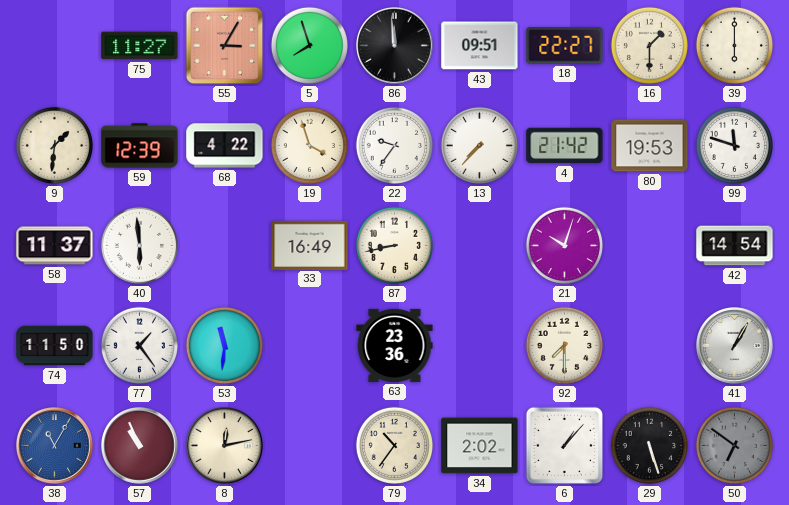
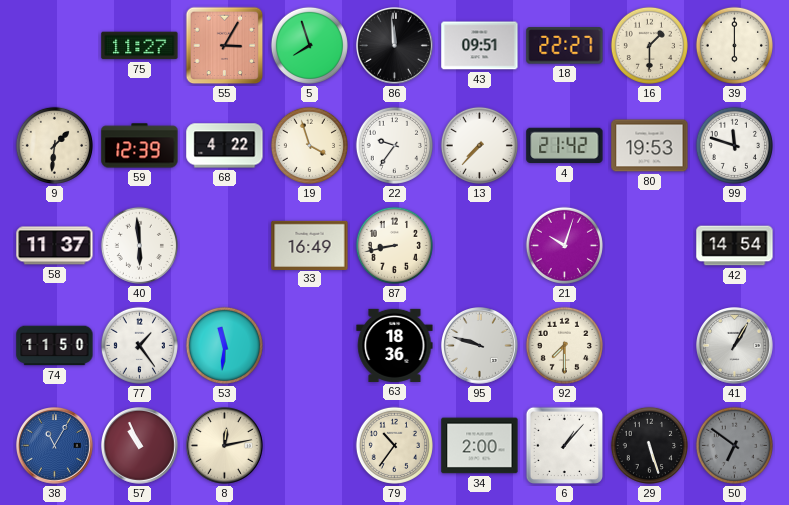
63: 23:36 -> 18:36 (395, 345)
95: none -> 9:48 (480, 346)
34: 2:02 -> 2:00 (480, 446)
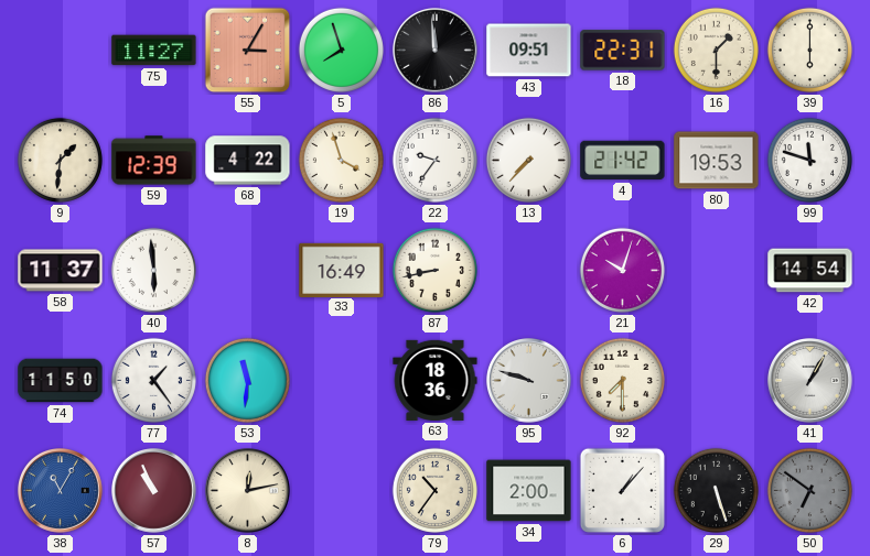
18: 22:27 -> 22:31 (623, 51)
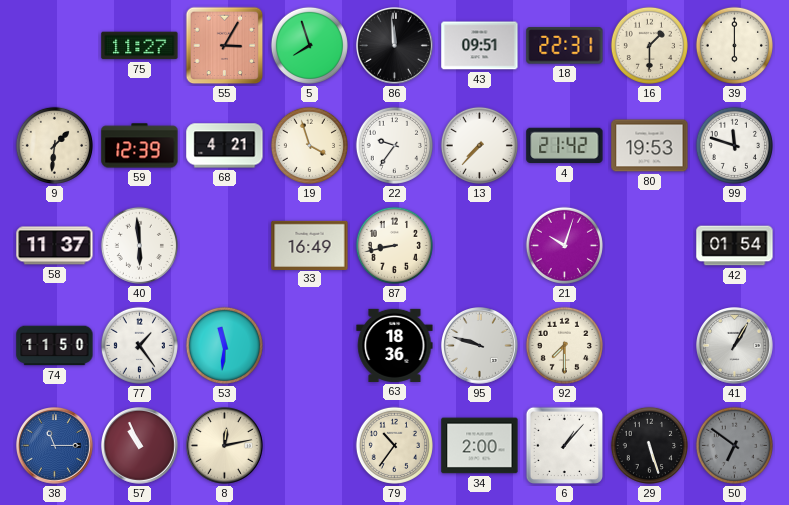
68: 4:22 -> 4:21 (225, 146)
42: 14:54 -> 01:54 (735, 246)
38: 11:05 -> 11:15 (55, 446)
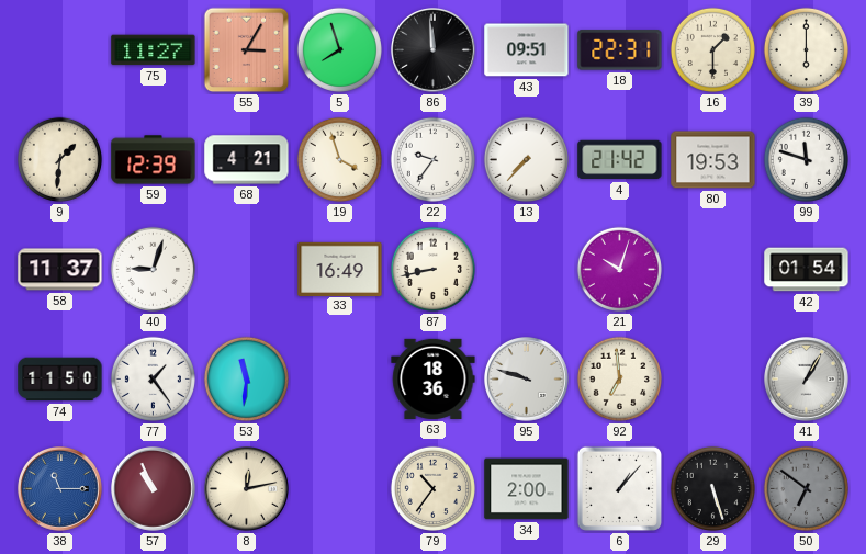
40: 5:59 -> 9:03 (153, 269)
92: 7:30 -> 6:59 (619, 378)
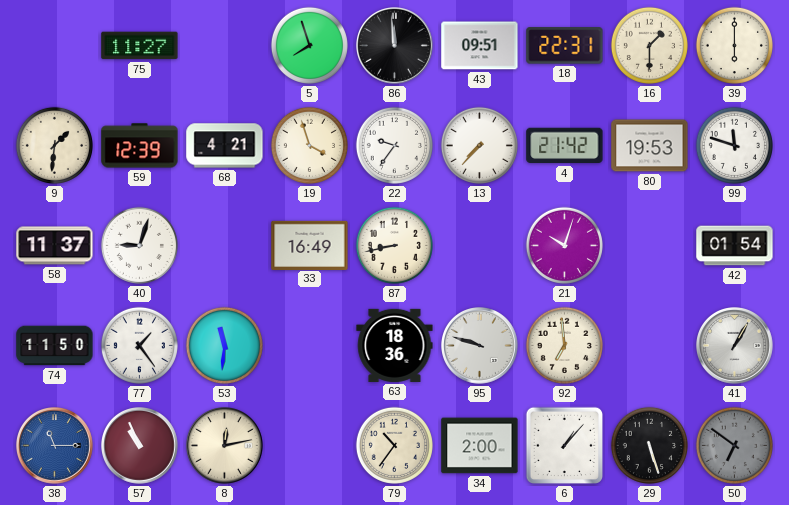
55: 3:05 -> none (247, 50)
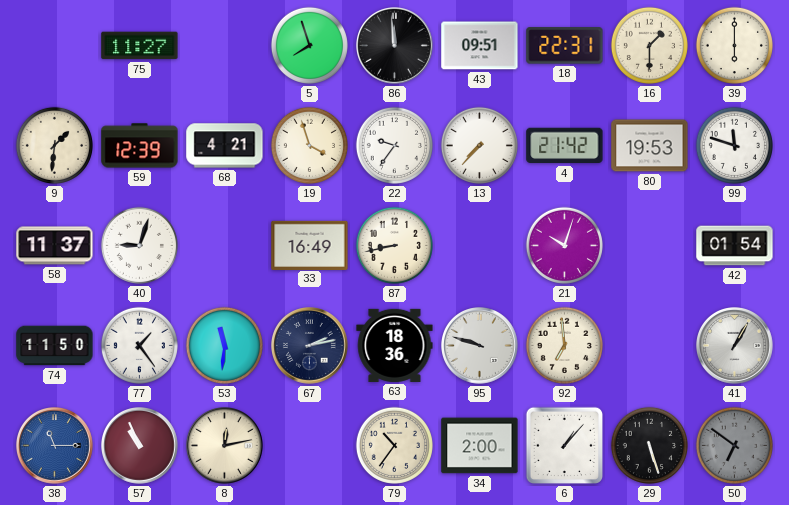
67: none -> 2:13 (310, 346)
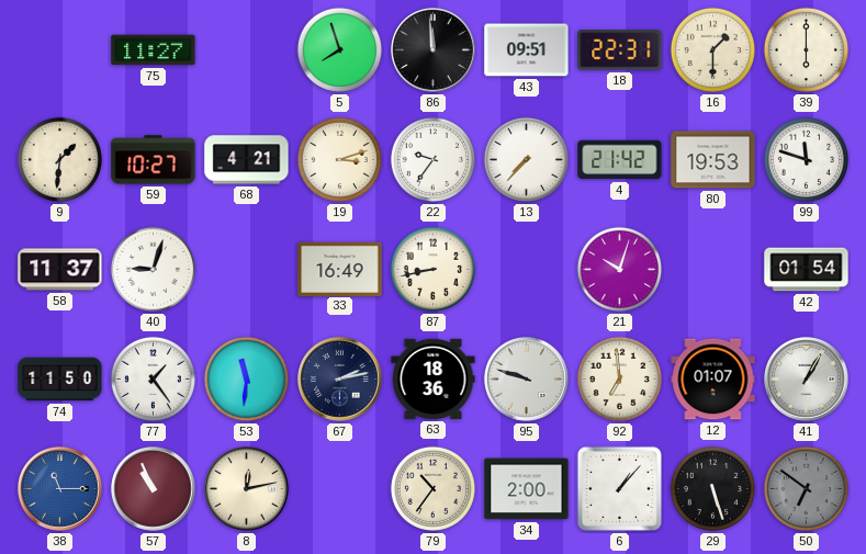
59: 12:39 -> 10:27 (154, 160)
19: 3:57 -> 3:12 (339, 159)
12: none -> 01:07 (713, 380)
